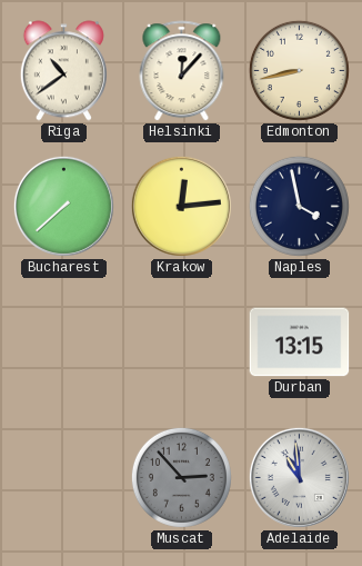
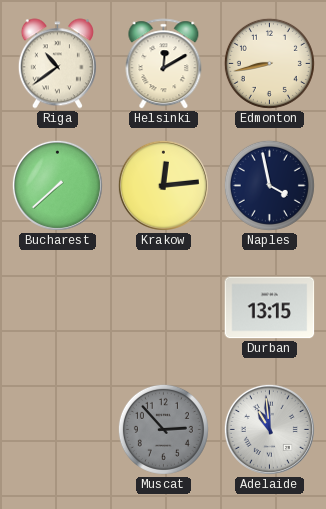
Helsinki: 12:07 -> 12:10 (164, 64)
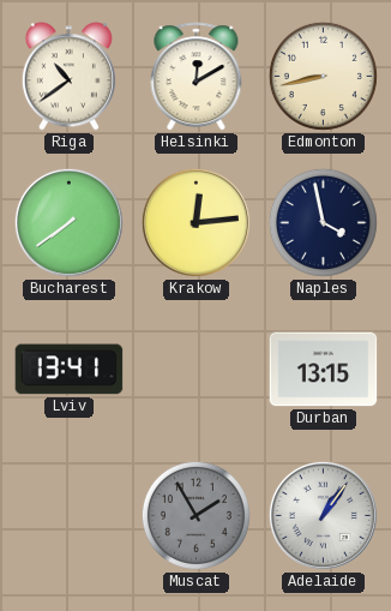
Bucharest: 7:38 -> 7:39 (68, 222)
Lviv: none -> 13:41 (70, 370)
Muscat: 2:53 -> 1:55 (195, 515)
Adelaide: 10:59 -> 1:06 (323, 515)
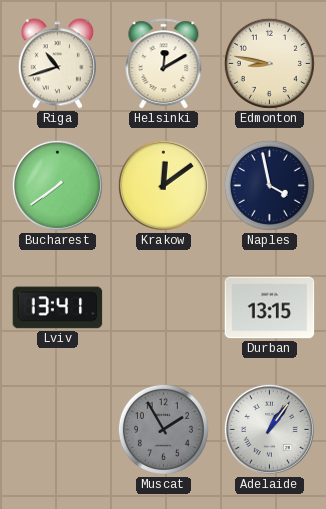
Riga: 10:39 -> 10:42 (57, 64)
Edmonton: 8:43 -> 8:47 (269, 63)
Krakow: 12:14 -> 12:09 (163, 185)
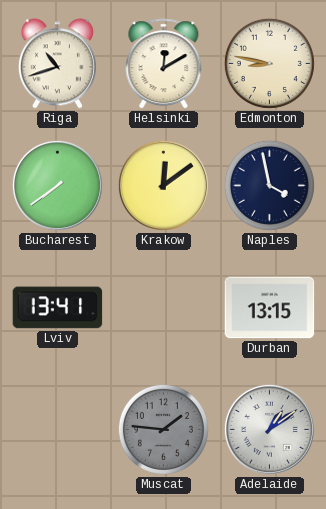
Muscat: 1:55 -> 1:46 (163, 429)
Adelaide: 1:06 -> 1:09 (269, 429)
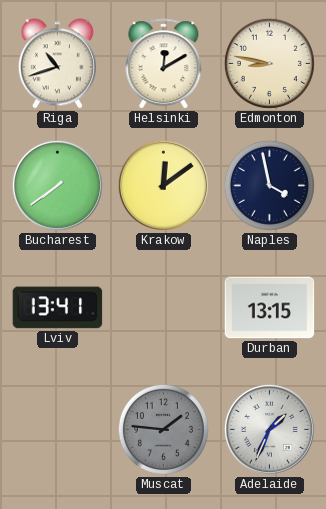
Adelaide: 1:09 -> 1:34 (269, 429)
